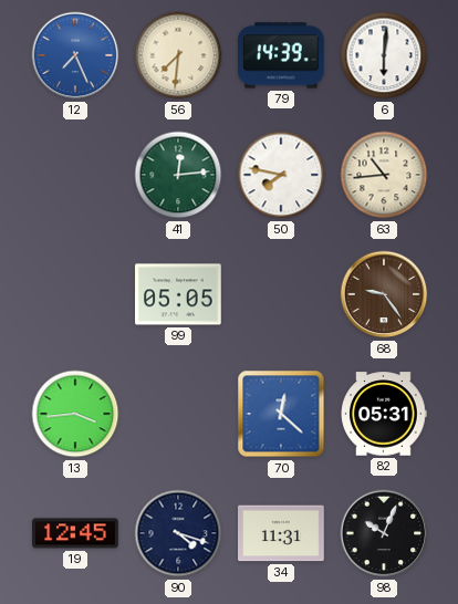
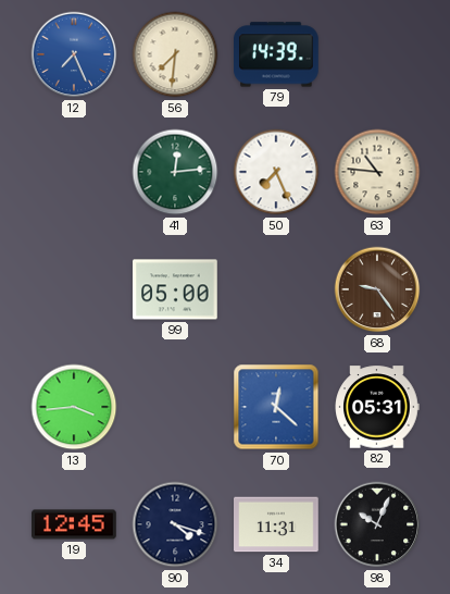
6: 6:01 -> none (384, 55)
50: 7:47 -> 7:26 (276, 172)
63: 10:44 -> 10:46 (377, 172)
99: 05:05 -> 05:00 (176, 289)
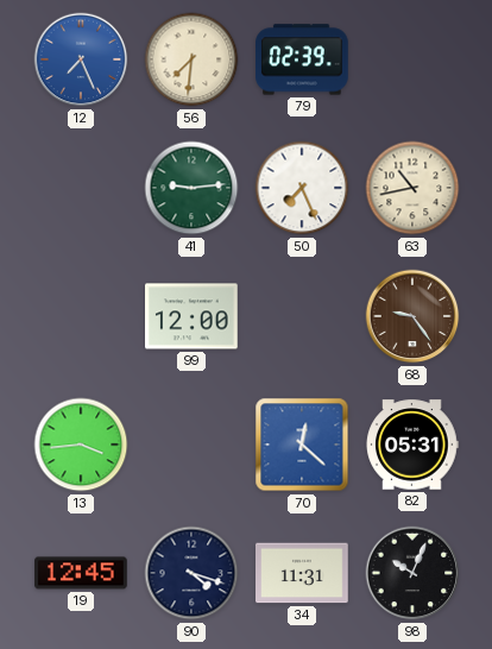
79: 14:39 -> 02:39 (303, 59)
41: 12:14 -> 9:14 (191, 188)
63: 10:46 -> 10:43 (412, 188)
99: 05:00 -> 12:00 (193, 316)
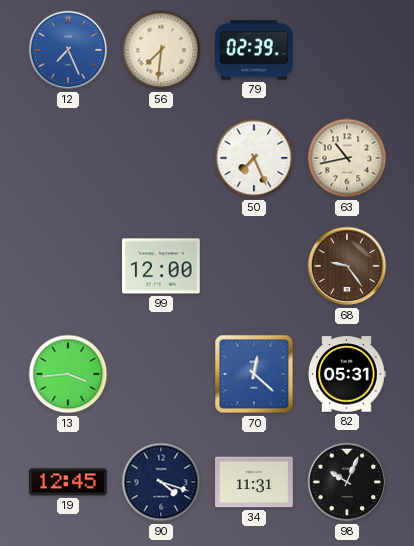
41: 9:14 -> none (191, 188)
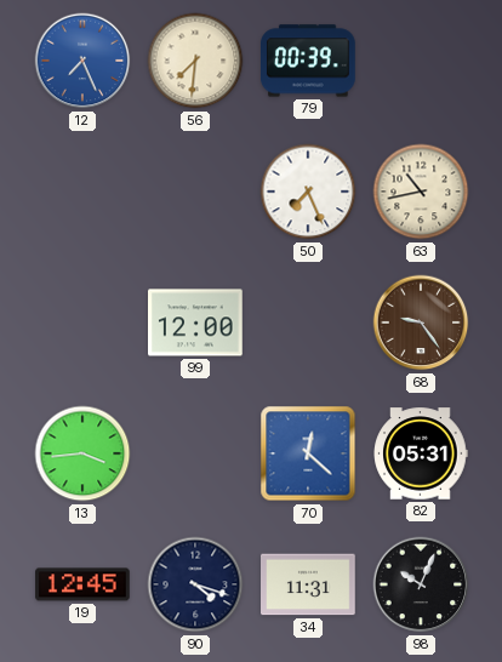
79: 02:39 -> 00:39 (309, 61)
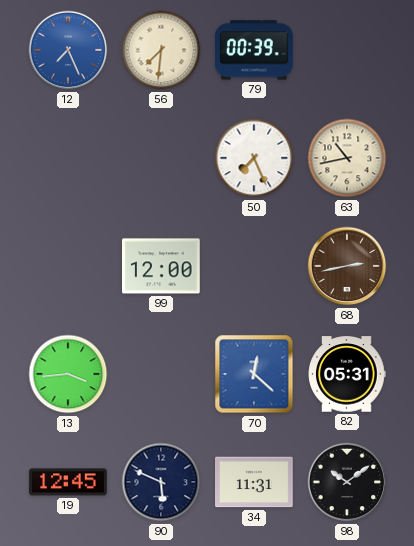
68: 9:24 -> 2:43 (347, 266)
90: 4:18 -> 5:49 (161, 482)
98: 10:04 -> 10:09 (347, 482)
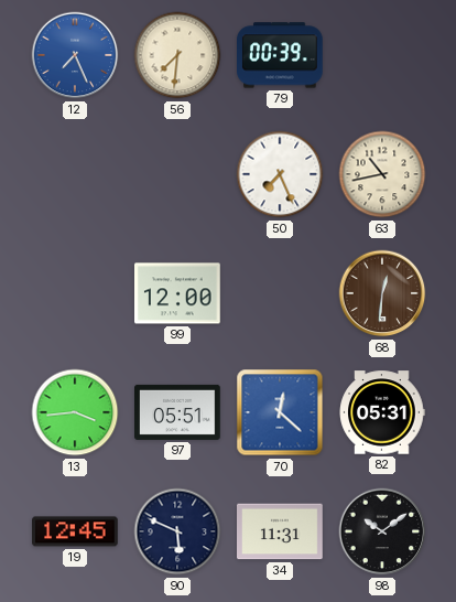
68: 2:43 -> 12:31 (382, 293)
97: none -> 05:51 (178, 412)
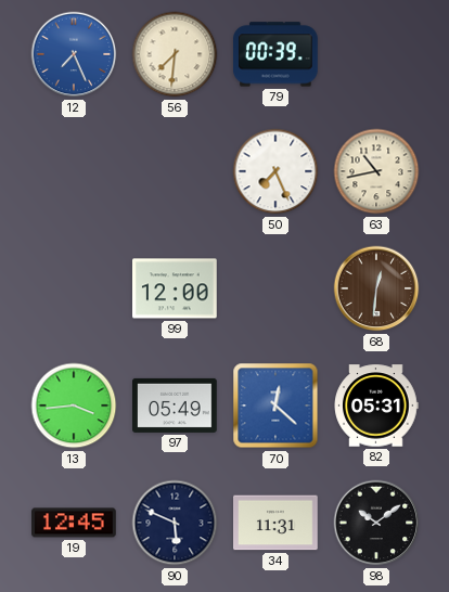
97: 05:51 -> 05:49 (176, 406)
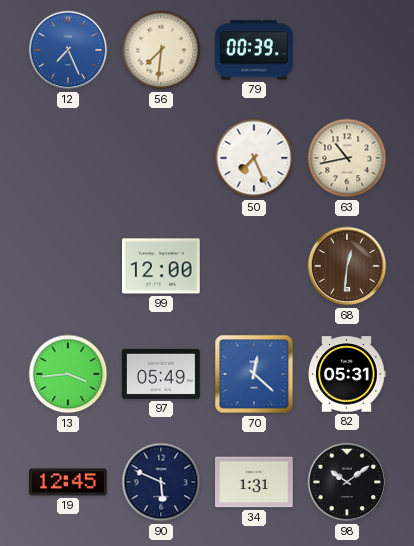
34: 11:31 -> 1:31 (254, 482)
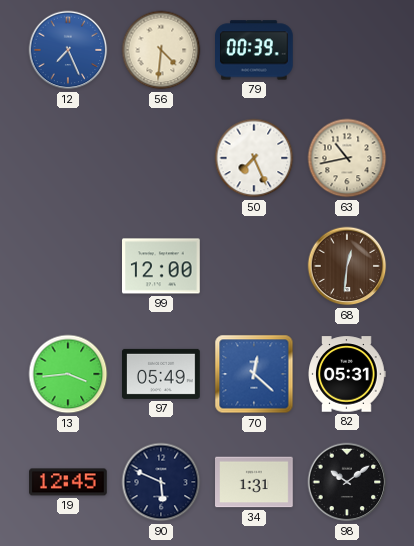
56: 7:31 -> 4:31 (161, 50)
